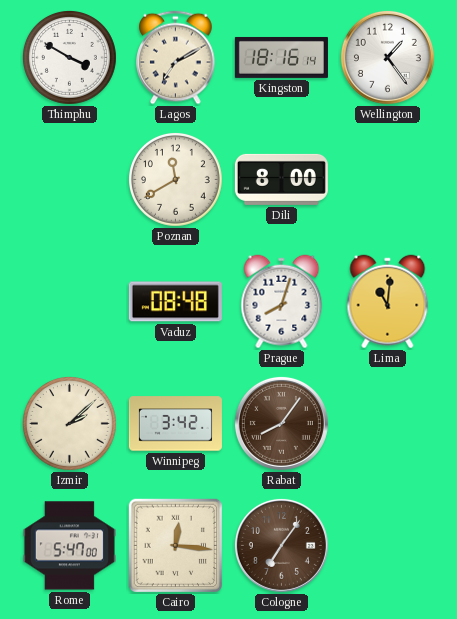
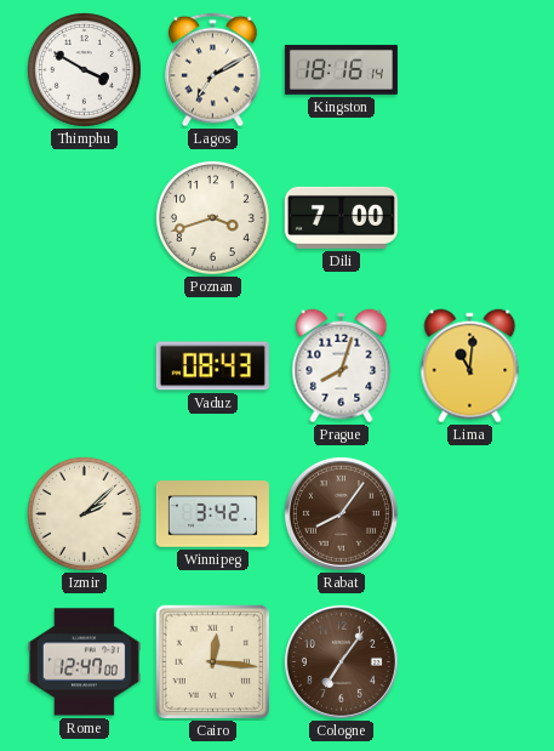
Wellington: 1:24 -> none (387, 57)
Poznan: 11:40 -> 3:42 (212, 217)
Dili: 8:00 -> 7:00 (341, 217)
Vaduz: 08:48 -> 08:43 (212, 366)
Rome: 5:47 -> 12:47 (84, 662)
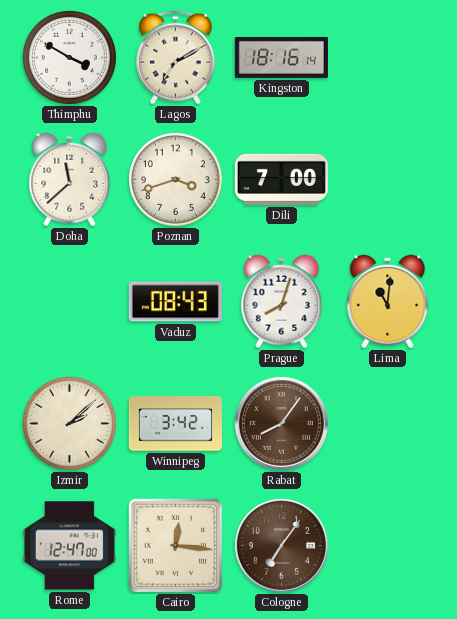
Doha: none -> 11:38 (70, 180)
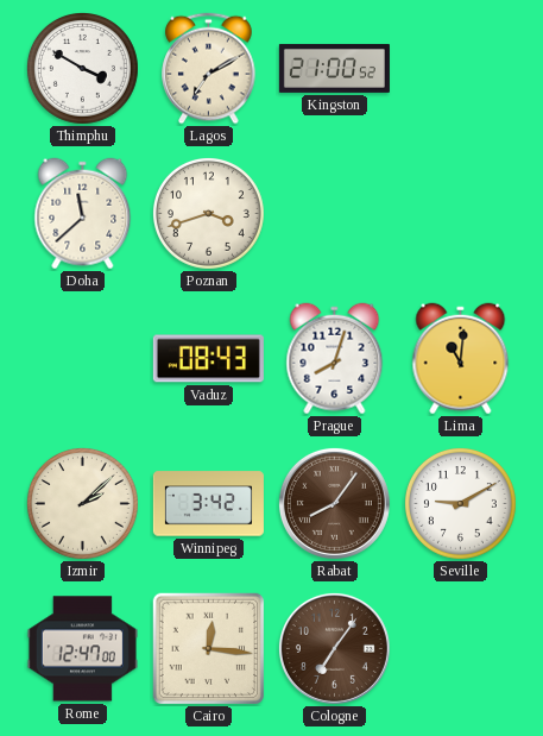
Kingston: 18:16 -> 21:00 (334, 68)
Dili: 7:00 -> none (281, 179)
Seville: none -> 9:10 (460, 503)
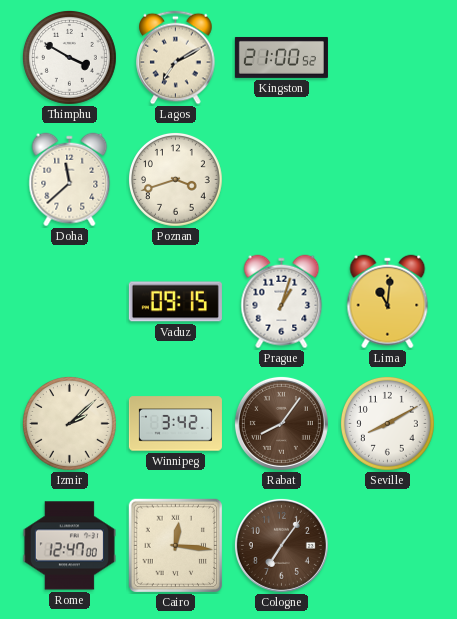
Vaduz: 08:43 -> 09:15 (175, 302)
Prague: 8:03 -> 1:03 (282, 302)
Seville: 9:10 -> 8:10 (387, 423)
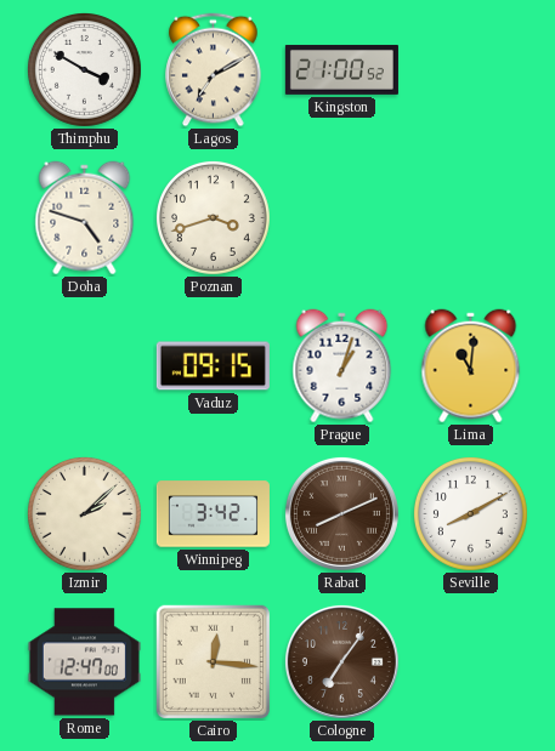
Doha: 11:38 -> 4:48 (85, 218)
Rabat: 8:06 -> 8:11 (341, 513)
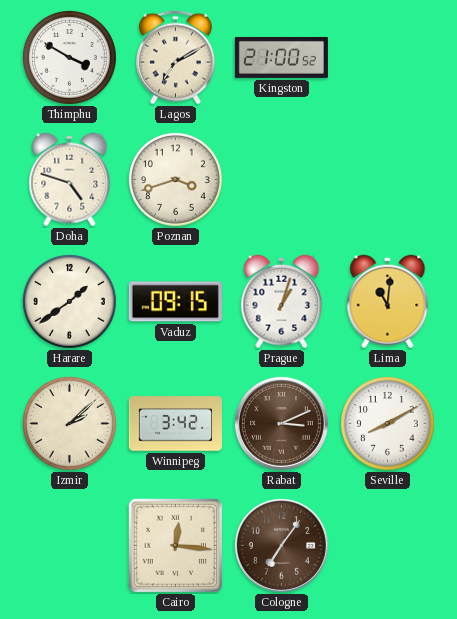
Harare: none -> 1:39 (69, 301)
Rabat: 8:11 -> 3:11 (281, 423)
Rome: 12:47 -> none (84, 662)
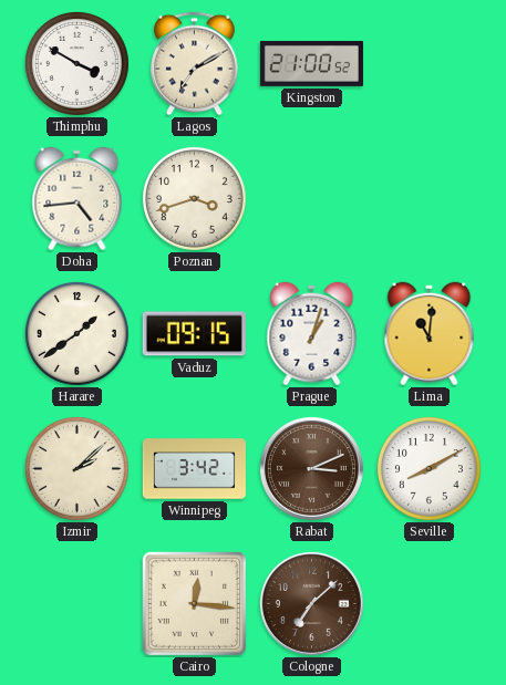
Doha: 4:48 -> 4:44 (78, 199)
Cologne: 7:06 -> 7:08 (311, 603)
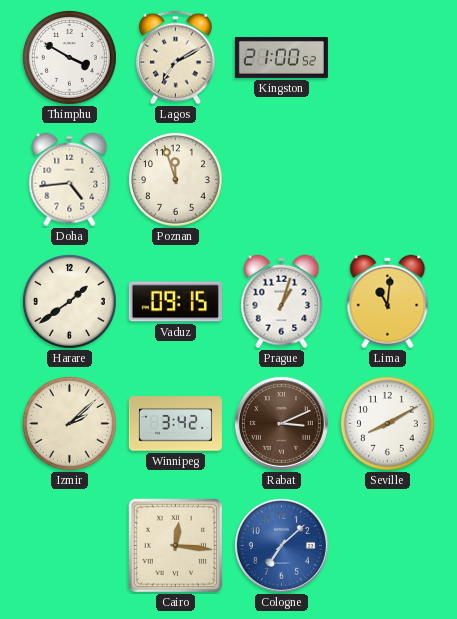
Poznan: 3:42 -> 11:57 (175, 179)
Cologne dial: brown -> blue (281, 545)
